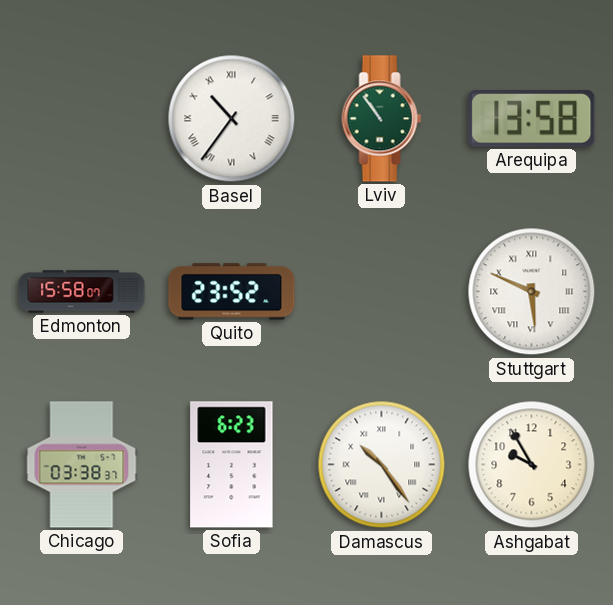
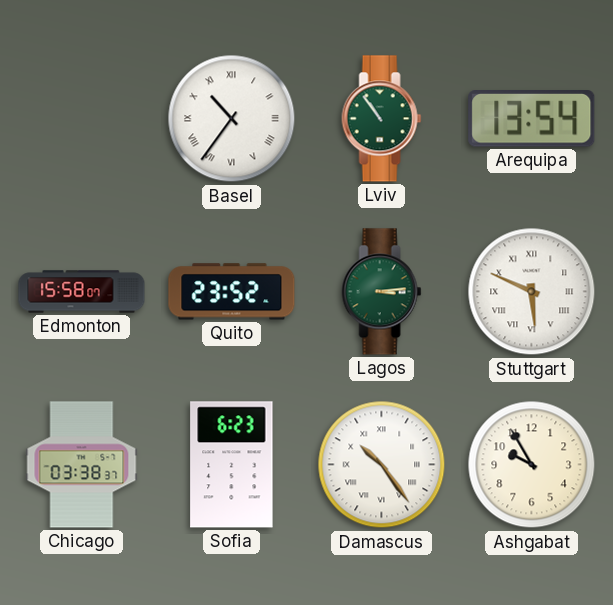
Arequipa: 13:58 -> 13:54 (532, 119)
Lagos: none -> 3:14 (382, 292)
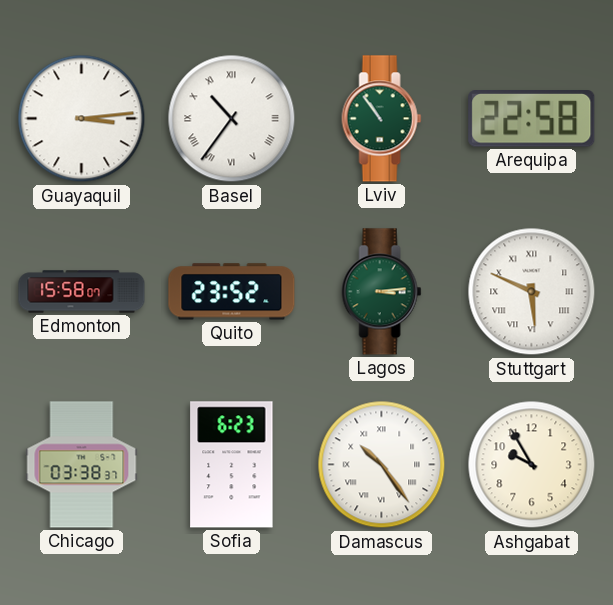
Guayaquil: none -> 3:14 (82, 119)
Arequipa: 13:54 -> 22:58 (532, 119)
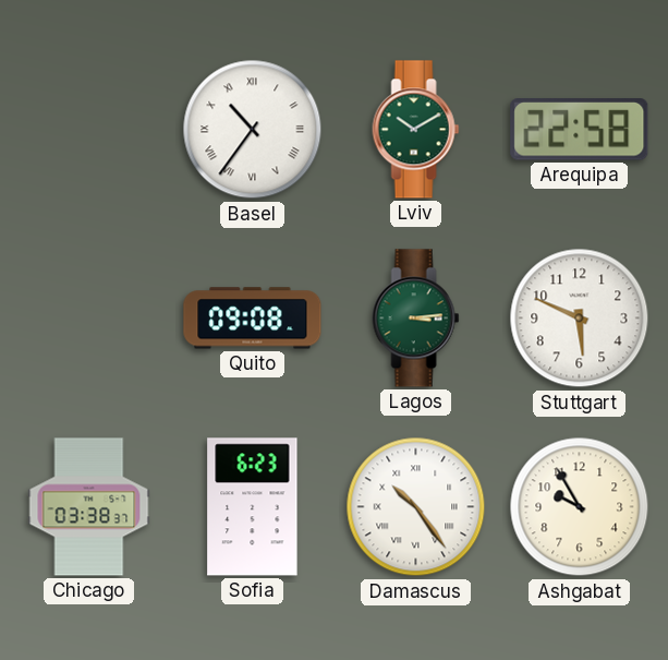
Guayaquil: 3:14 -> none (82, 119)
Lviv: 10:54 -> 10:10 (416, 130)
Edmonton: 15:58 -> none (82, 292)
Quito: 23:52 -> 09:08 (253, 319)
Stuttgart numerals: Roman -> Arabic (580, 319)
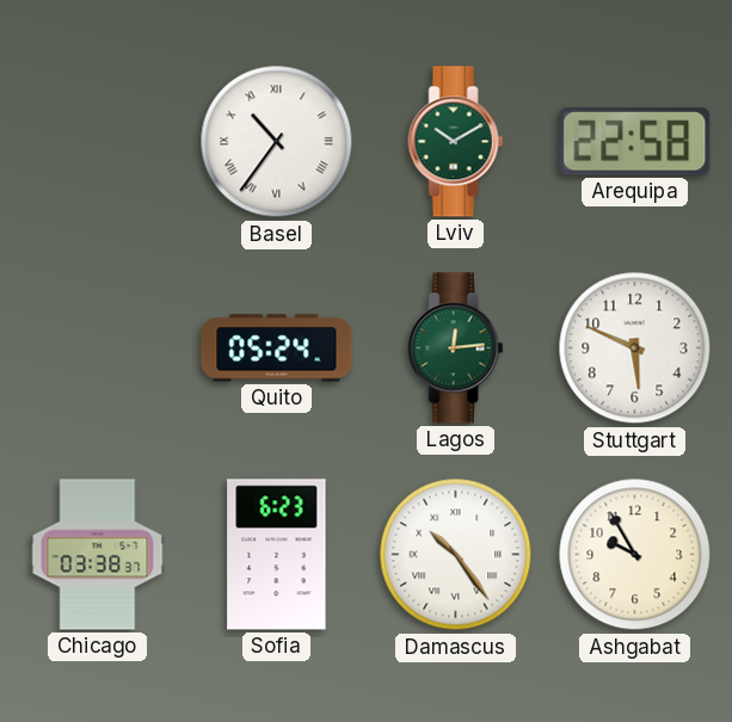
Quito: 09:08 -> 05:24 (277, 348)
Lagos: 3:14 -> 12:14 (456, 348)
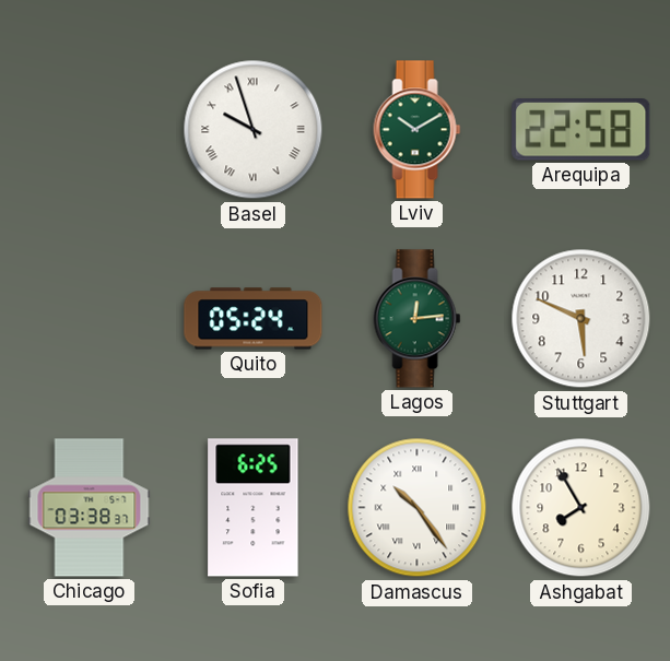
Basel: 10:36 -> 9:57 (254, 130)
Sofia: 6:23 -> 6:25 (254, 508)
Ashgabat: 9:55 -> 7:55 (581, 508)
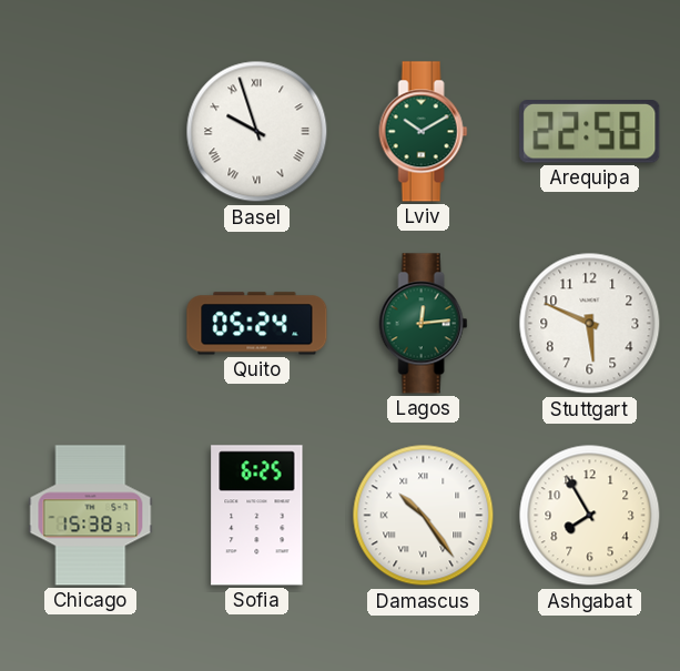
Chicago: 03:38 -> 15:38 (91, 516)
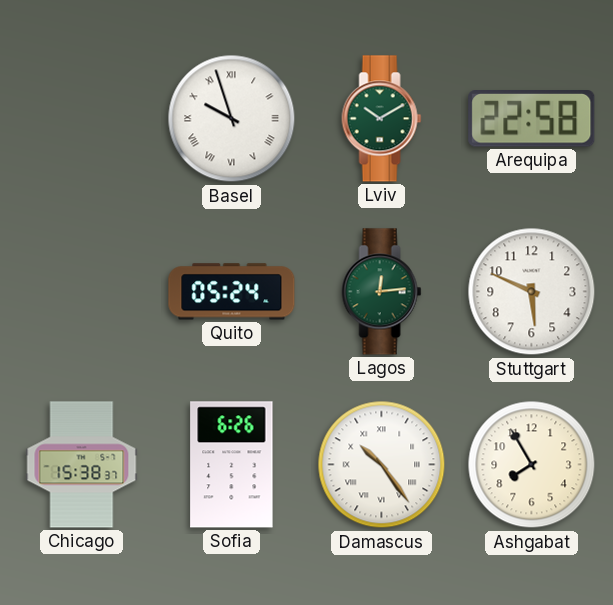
Sofia: 6:25 -> 6:26 (232, 465)
